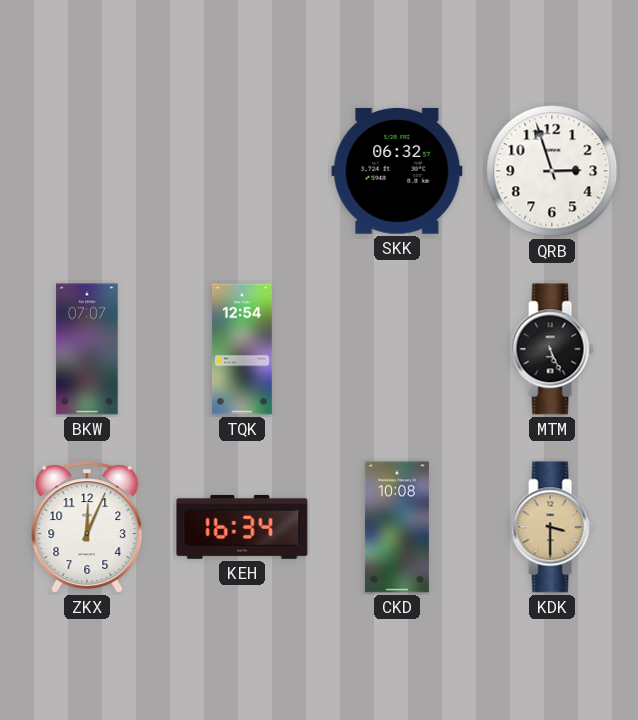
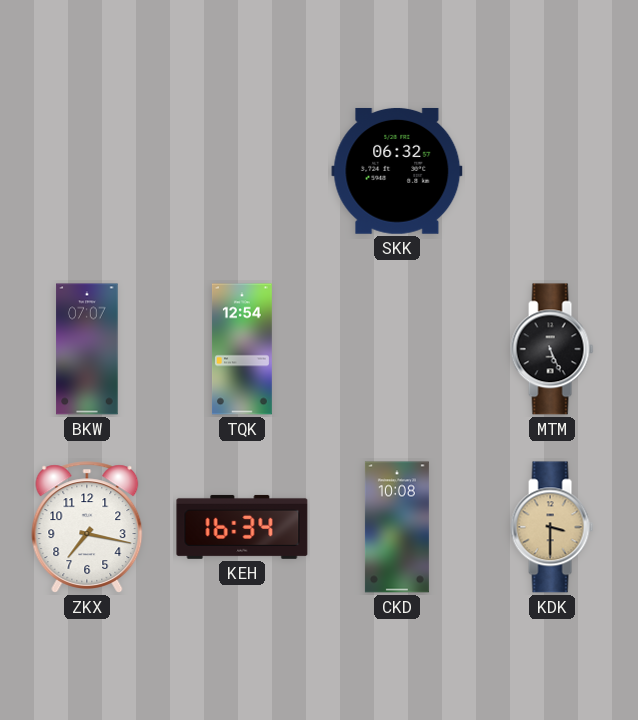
QRB: 2:57 -> none (552, 171)
ZKX: 12:04 -> 7:17 (87, 527)
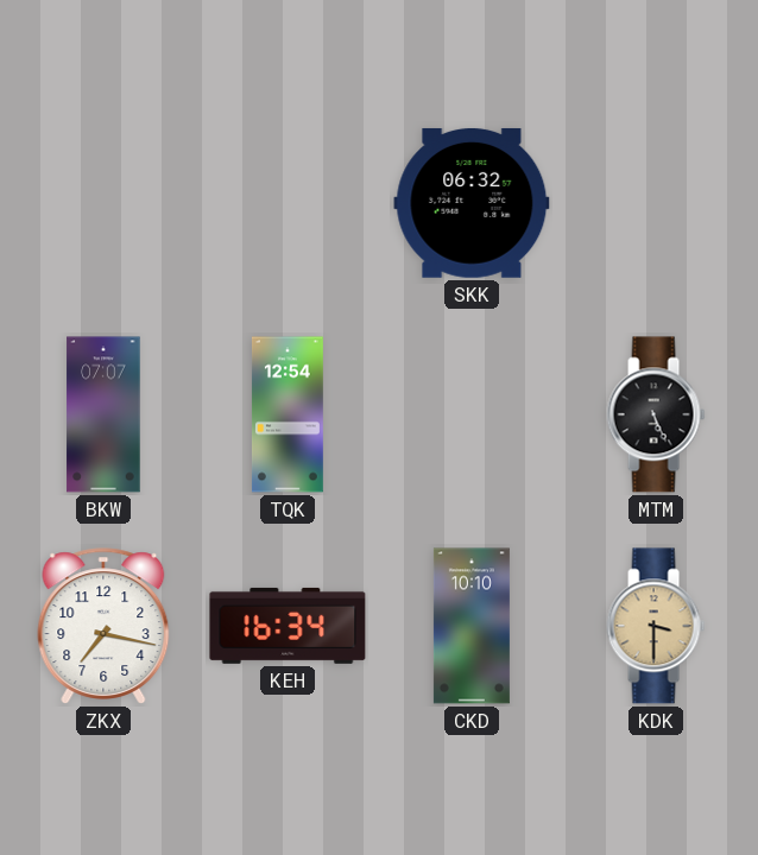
CKD: 10:08 -> 10:10 (472, 626)
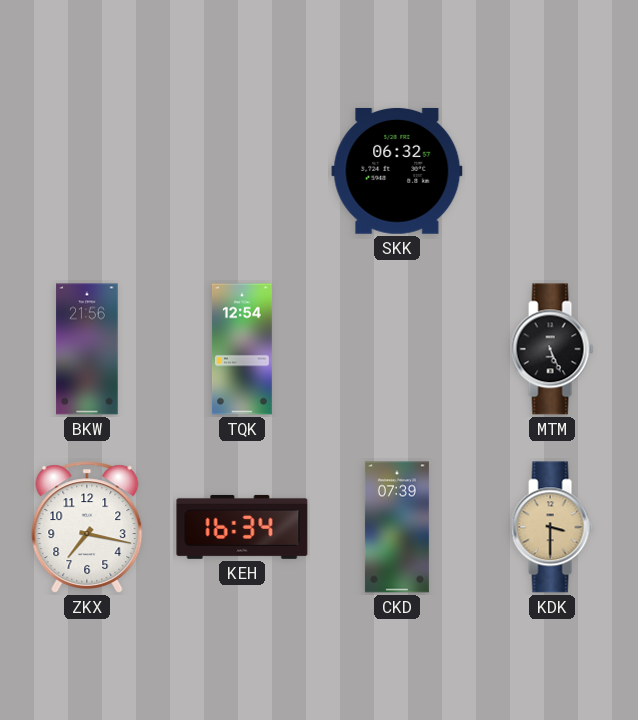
BKW: 07:07 -> 21:56 (87, 349)
CKD: 10:10 -> 07:39 (397, 527)
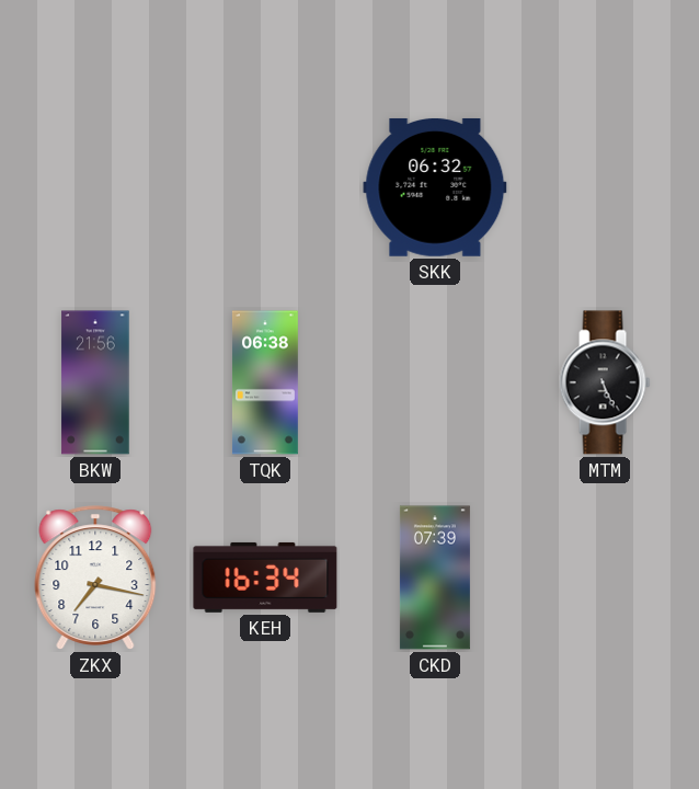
TQK: 12:54 -> 06:38 (265, 382)
KDK: 3:30 -> none (552, 527)
